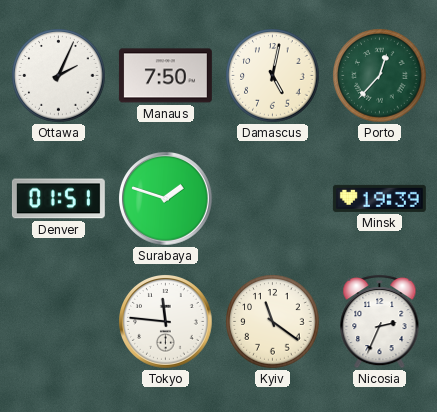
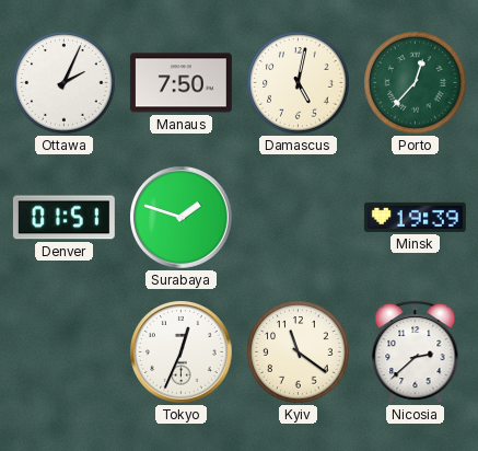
Tokyo: 11:46 -> 12:34 (182, 352)
Nicosia: 2:34 -> 2:38 (416, 351)
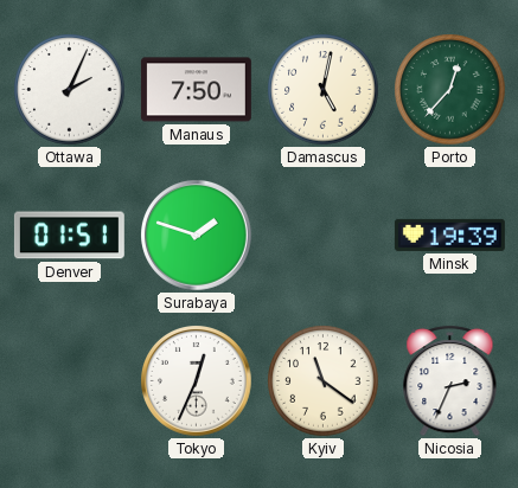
Nicosia: 2:38 -> 2:34 (450, 380)
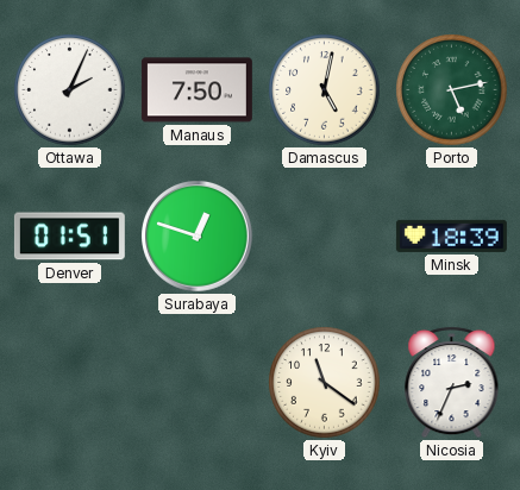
Porto: 12:37 -> 5:13 (452, 90)
Surabaya: 1:48 -> 12:48 (198, 237)
Minsk: 19:39 -> 18:39 (451, 235)
Tokyo: 12:34 -> none (197, 381)
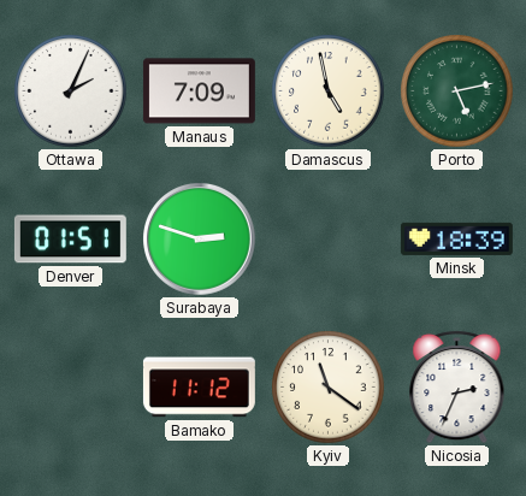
Manaus: 7:50 -> 7:09 (199, 91)
Damascus: 5:02 -> 4:58 (329, 91)
Surabaya: 12:48 -> 2:48 (200, 240)
Bamako: none -> 11:12 (199, 388)
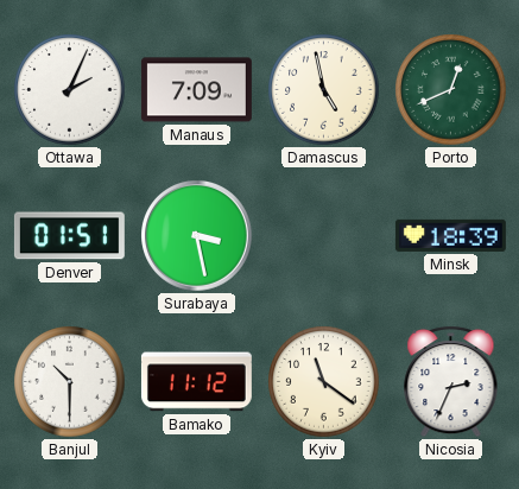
Porto: 5:13 -> 12:41 (451, 90)
Surabaya: 2:48 -> 3:28 (197, 236)
Banjul: none -> 10:30 (70, 382)
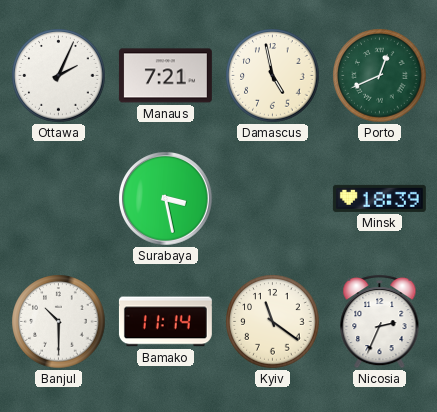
Manaus: 7:09 -> 7:21 (165, 76)
Denver: 01:51 -> none (69, 236)
Bamako: 11:12 -> 11:14 (165, 322)
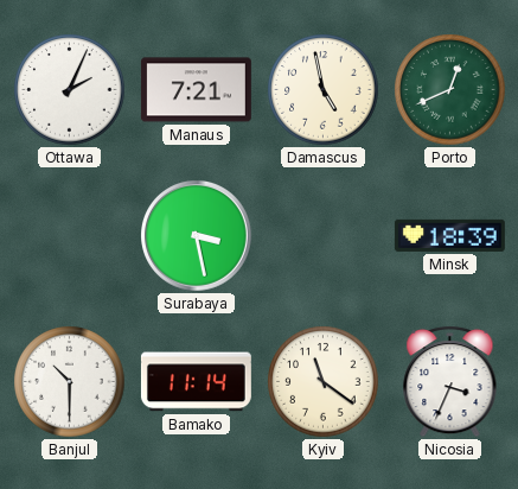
Nicosia: 2:34 -> 3:34 (450, 381)
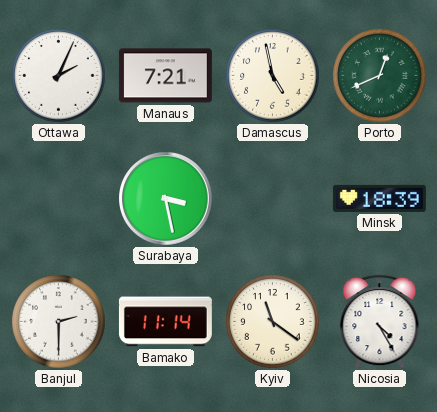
Banjul: 10:30 -> 2:30 (59, 322)
Nicosia: 3:34 -> 4:25 (380, 321)
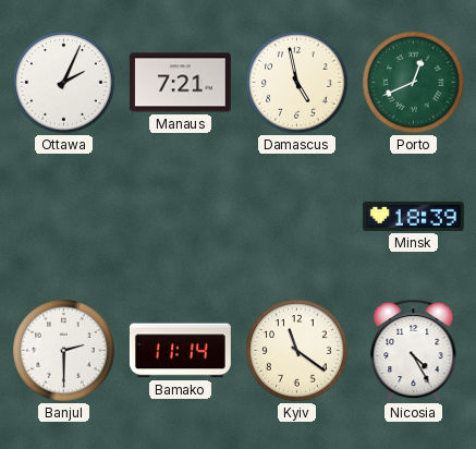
Surabaya: 3:28 -> none (166, 199)
